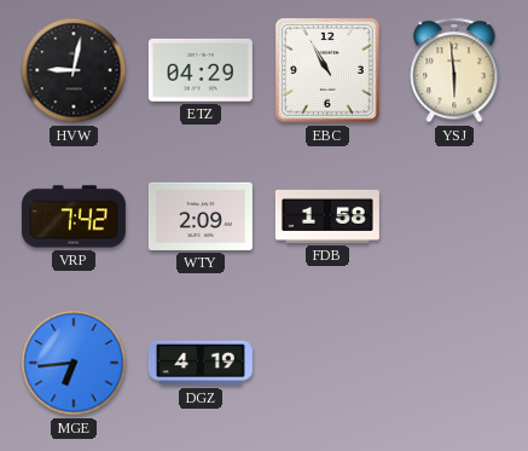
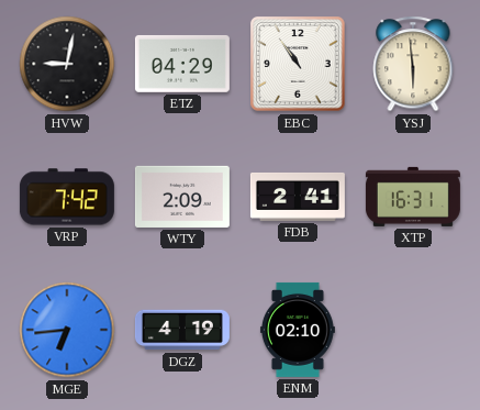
EBC: 10:55 -> 10:54 (298, 64)
FDB: 1:58 -> 2:41 (298, 197)
XTP: none -> 16:31 (413, 197)
ENM: none -> 02:10 (298, 330)
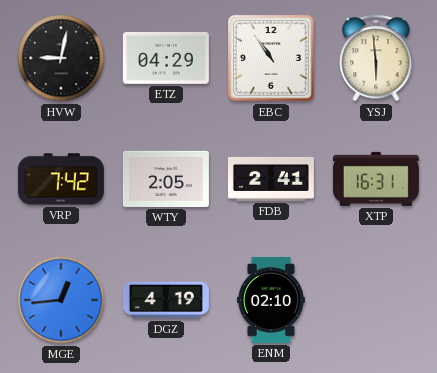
WTY: 2:09 -> 2:05 (166, 179)
MGE: 6:44 -> 12:44 (61, 300)
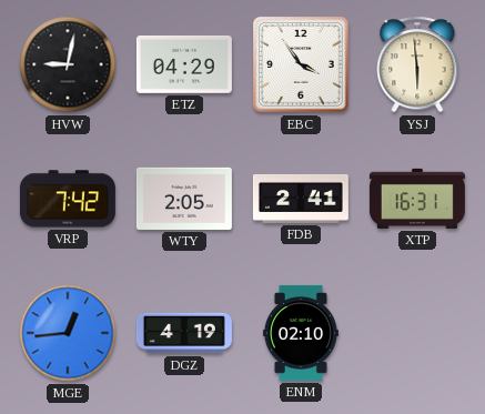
EBC: 10:54 -> 3:54 (301, 64)
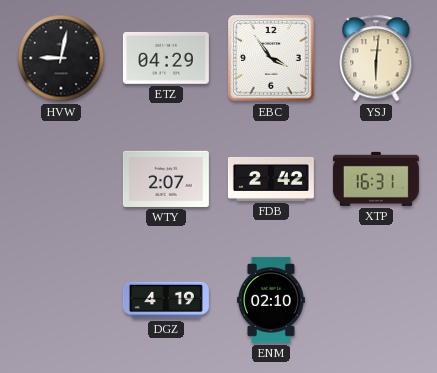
YSJ: 5:59 -> 6:01 (376, 58)
VRP: 7:42 -> none (68, 199)
WTY: 2:05 -> 2:07 (166, 179)
FDB: 2:41 -> 2:42 (271, 179)
MGE: 12:44 -> none (68, 333)
